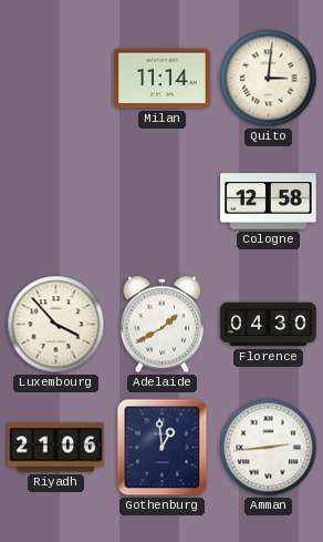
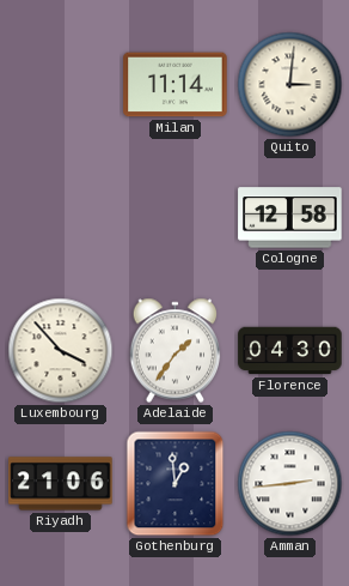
Adelaide: 1:40 -> 1:36 (176, 351)
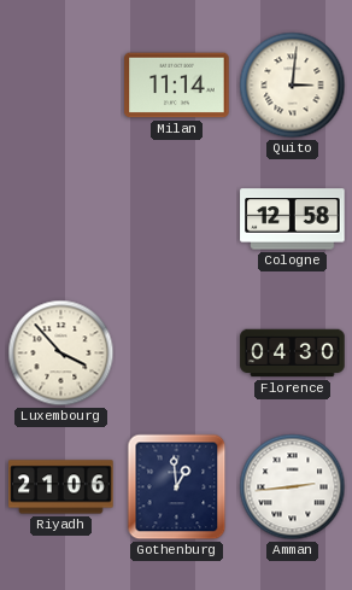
Adelaide: 1:36 -> none (176, 351)
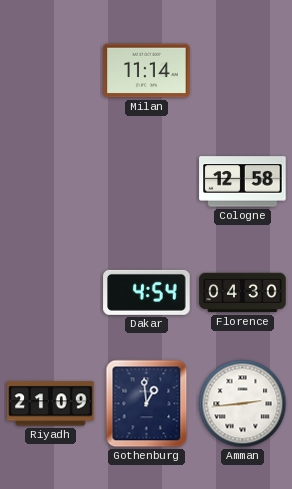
Quito: 3:01 -> none (293, 86)
Luxembourg: 3:53 -> none (61, 354)
Dakar: none -> 4:54 (147, 292)
Riyadh: 21:06 -> 21:09 (51, 404)
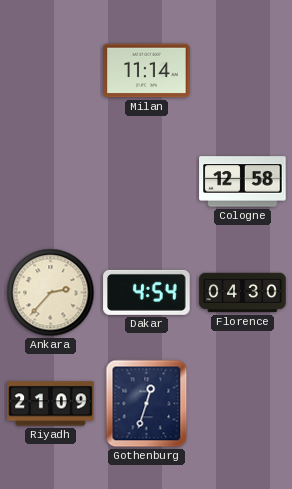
Ankara: none -> 2:37 (51, 293)
Gothenburg: 12:59 -> 12:33 (147, 404)
Amman: 2:44 -> none (243, 404)
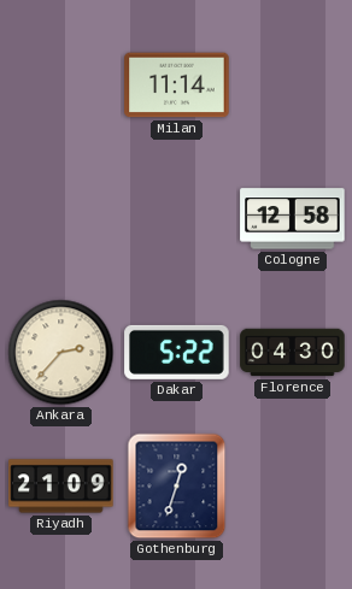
Dakar: 4:54 -> 5:22 (177, 352)
